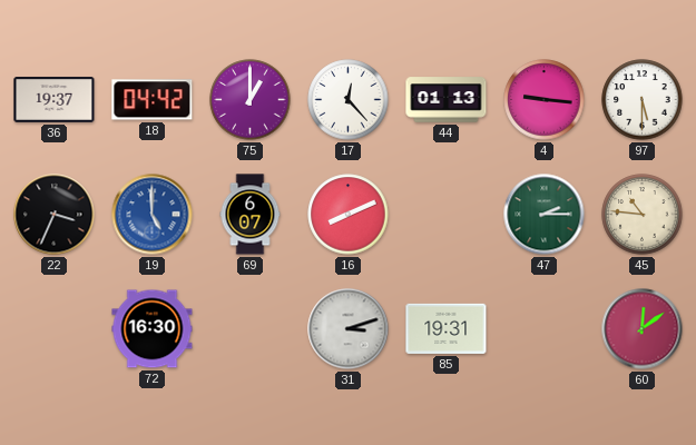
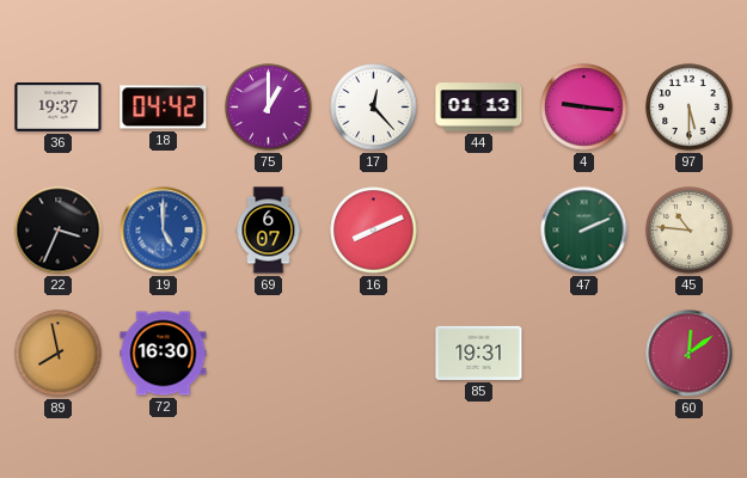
47: 2:15 -> 2:11 (584, 231)
89: none -> 7:58 (59, 354)
31: 3:12 -> none (349, 329)
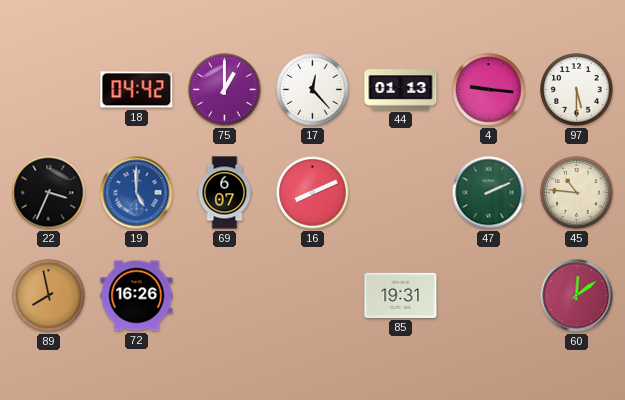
36: 19:37 -> none (59, 108)
72: 16:30 -> 16:26 (137, 296)
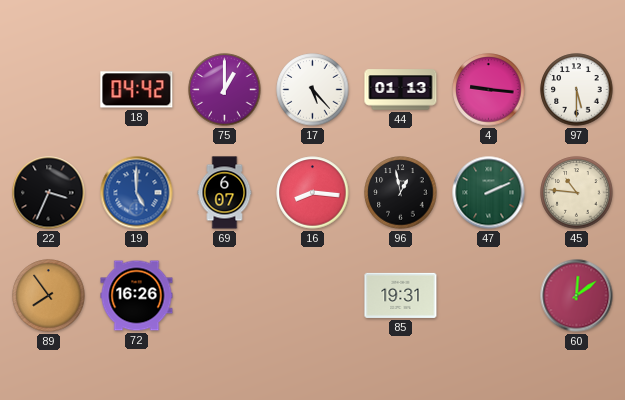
17: 12:23 -> 5:23 (313, 90)
16: 8:11 -> 8:16 (313, 193)
96: none -> 12:58 (401, 193)
89: 7:58 -> 7:54 (49, 296)
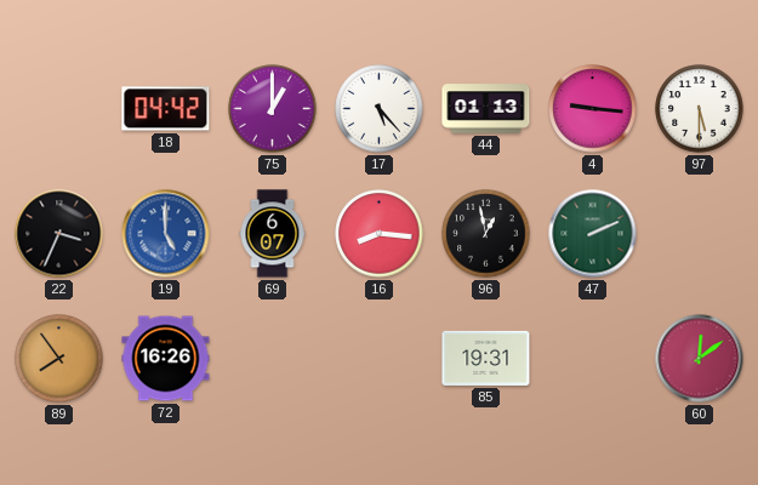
45: 10:46 -> none (577, 193)
